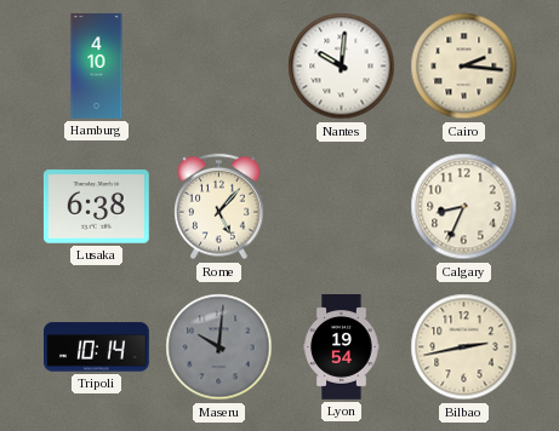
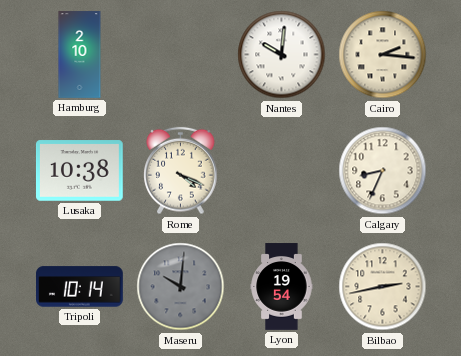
Hamburg: 4:10 -> 2:10 (80, 55)
Lusaka: 6:38 -> 10:38 (80, 171)
Rome: 5:07 -> 4:19 (181, 171)
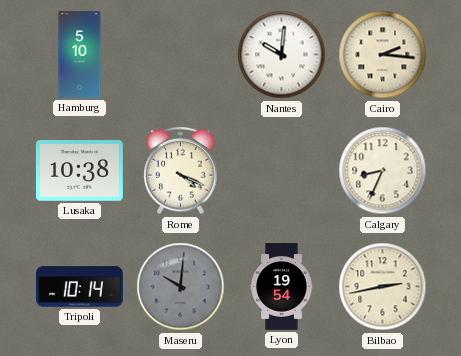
Hamburg: 2:10 -> 5:10 (80, 55)
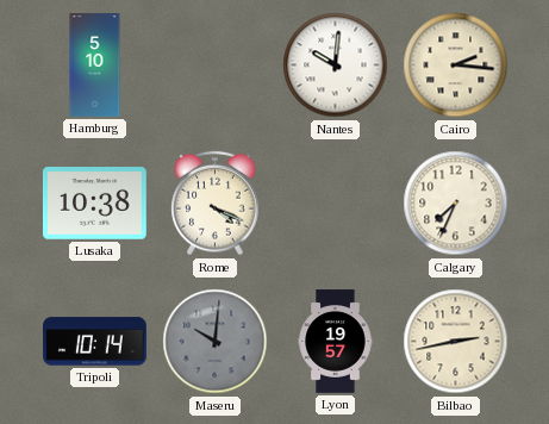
Calgary: 8:34 -> 7:34 (456, 204)
Lyon: 19:54 -> 19:57 (336, 342)
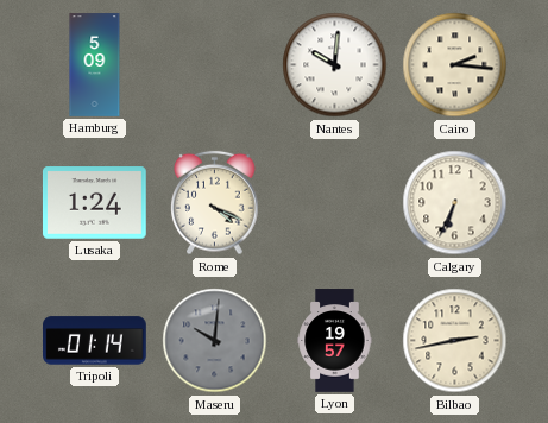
Hamburg: 5:10 -> 5:09 (95, 65)
Lusaka: 10:38 -> 1:24 (95, 203)
Calgary: 7:34 -> 6:34 (455, 203)
Tripoli: 10:14 -> 01:14 (95, 341)
